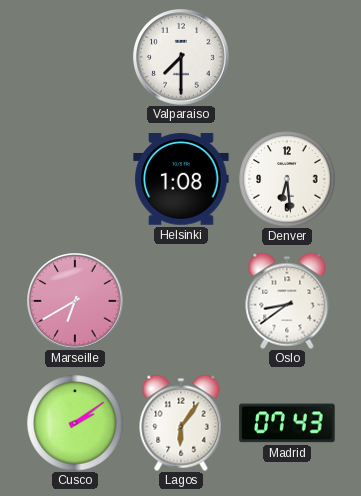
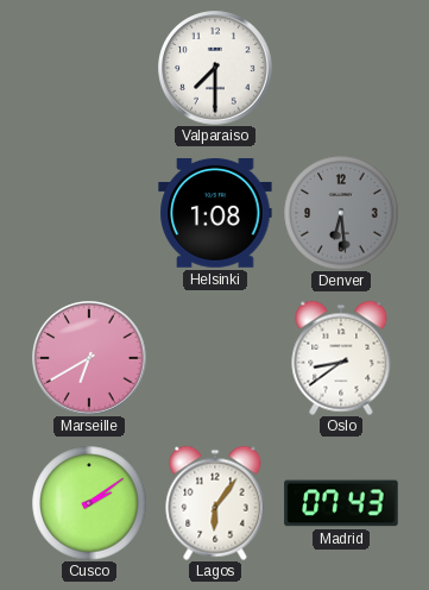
Denver dial: white -> grey (341, 213)
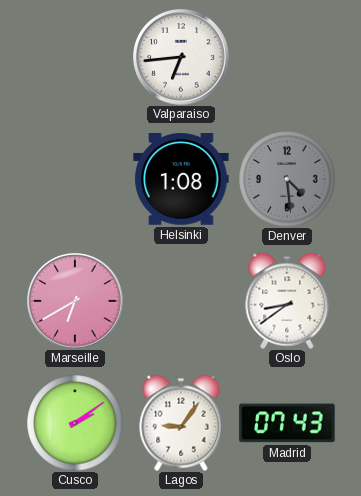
Valparaiso: 7:30 -> 6:44 (181, 57)
Denver: 6:29 -> 4:29 (287, 179)
Lagos: 6:06 -> 9:06 (181, 423)
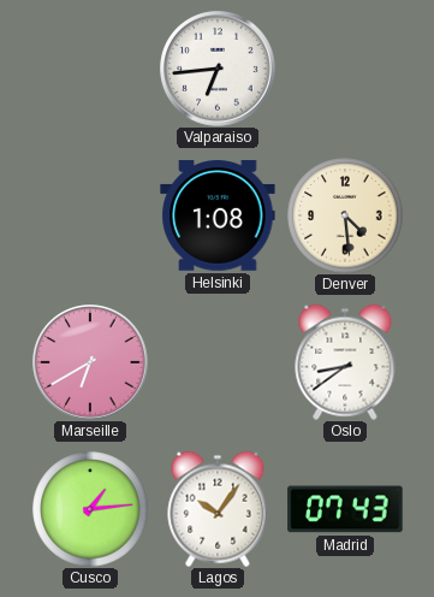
Denver dial: grey -> cream (345, 215)
Cusco: 2:09 -> 1:14 (90, 509)
Lagos: 9:06 -> 10:06 (218, 509)
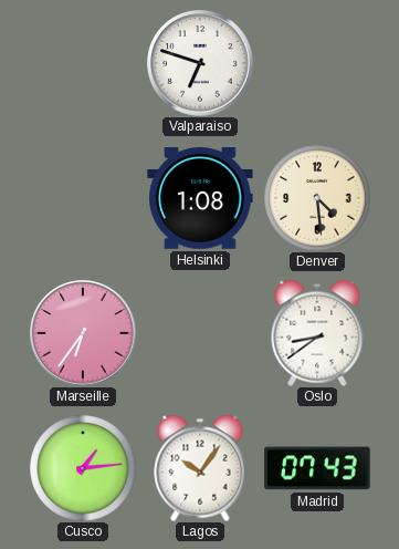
Valparaiso: 6:44 -> 6:48 (200, 63)
Marseille: 6:40 -> 6:36 (83, 333)
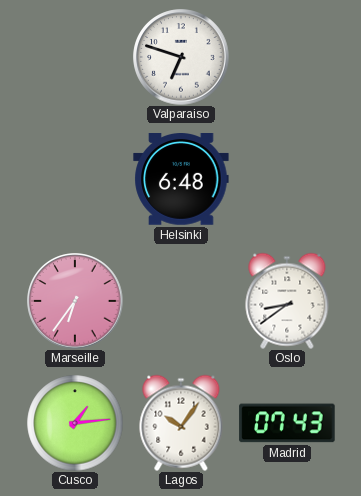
Helsinki: 1:08 -> 6:48 (181, 180)
Denver: 4:29 -> none (317, 198)
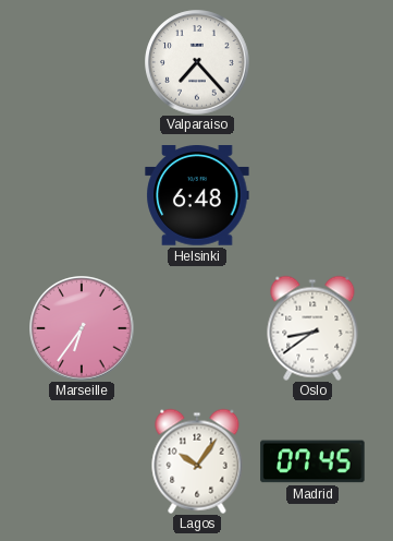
Valparaiso: 6:48 -> 7:23 (197, 62)
Cusco: 1:14 -> none (75, 423)
Madrid: 07:43 -> 07:45 (312, 461)
